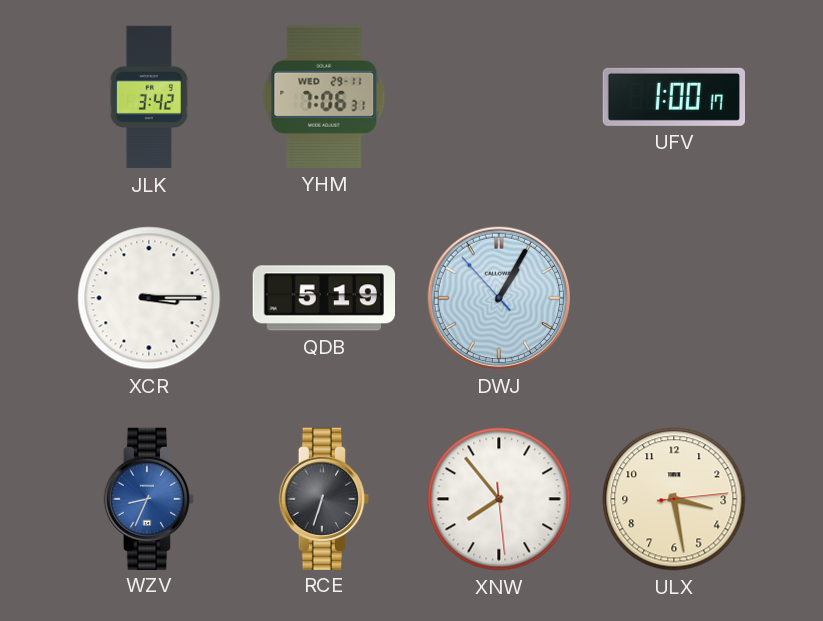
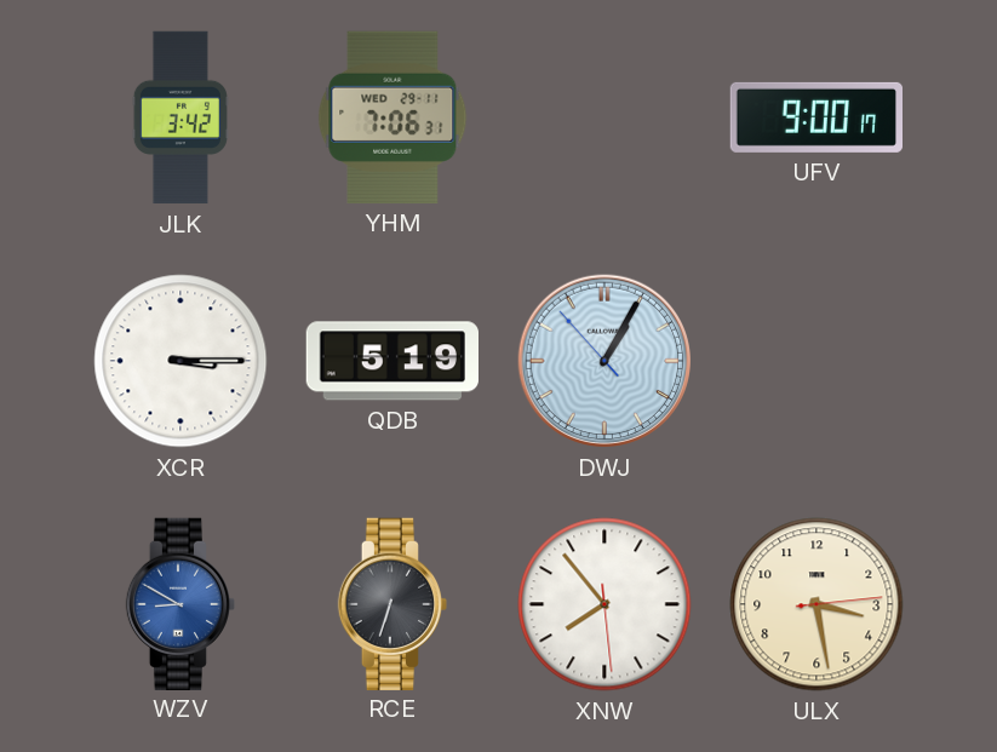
UFV: 1:00 -> 9:00 (815, 117)
WZV: 8:34 -> 8:50 (181, 603)
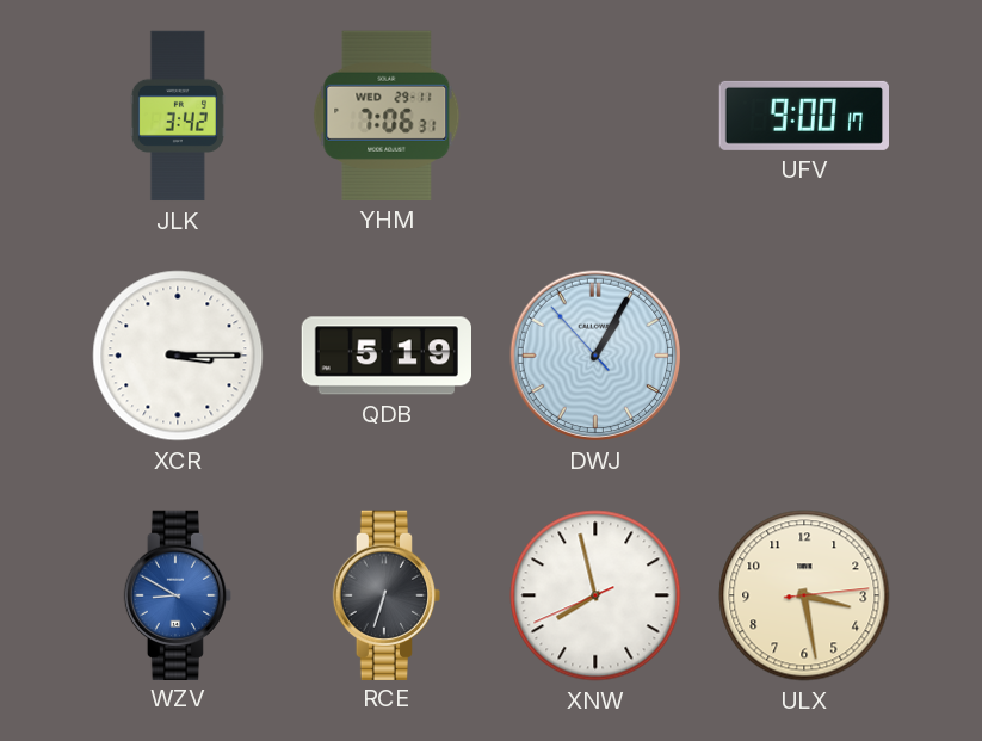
XNW: 7:53 -> 7:57 (595, 595)
